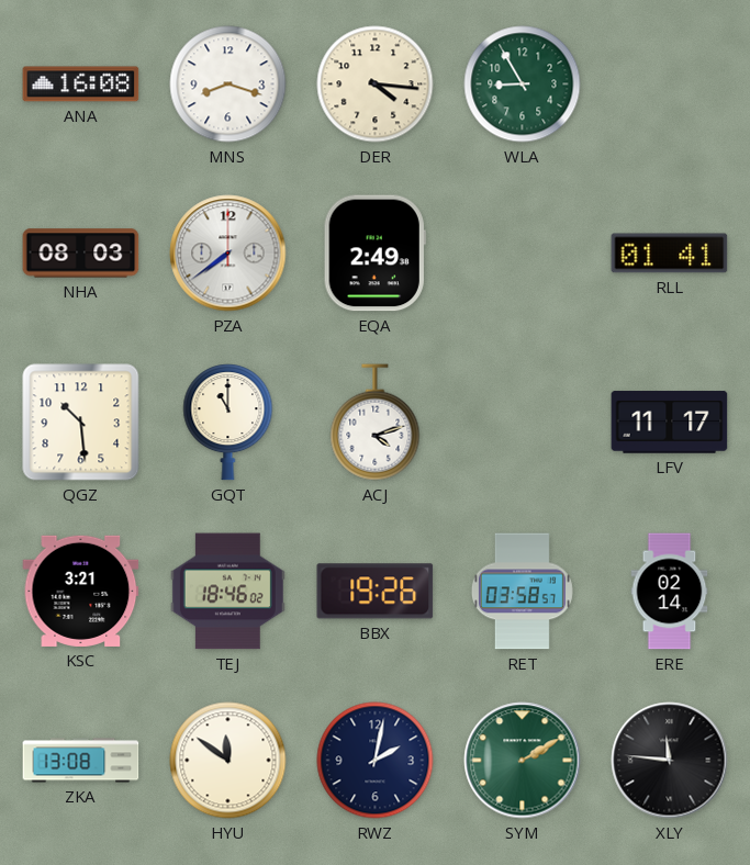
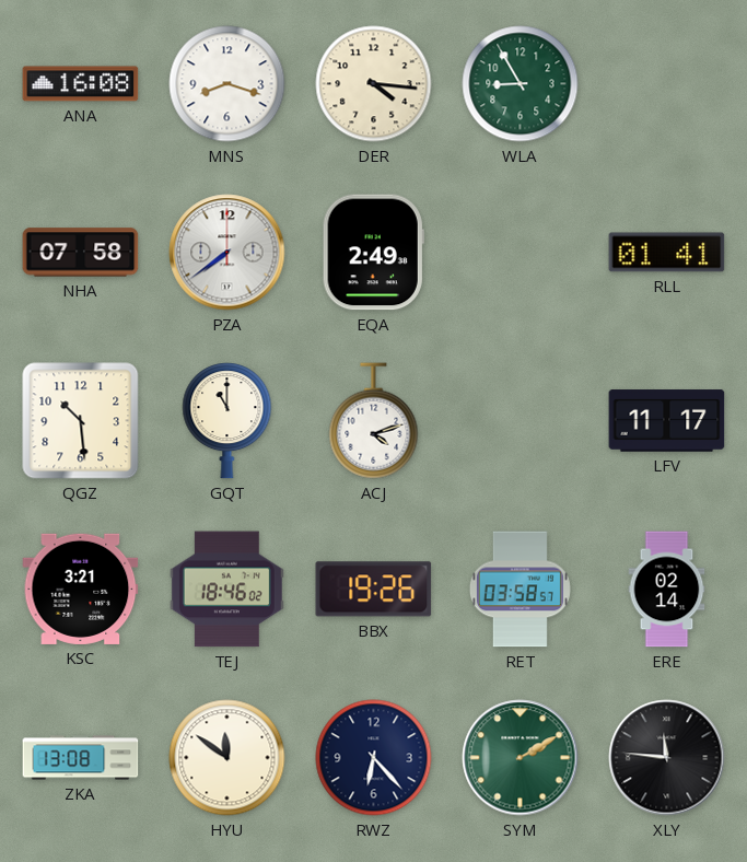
NHA: 08:03 -> 07:58 (81, 253)
RWZ: 2:02 -> 6:23 (374, 758)
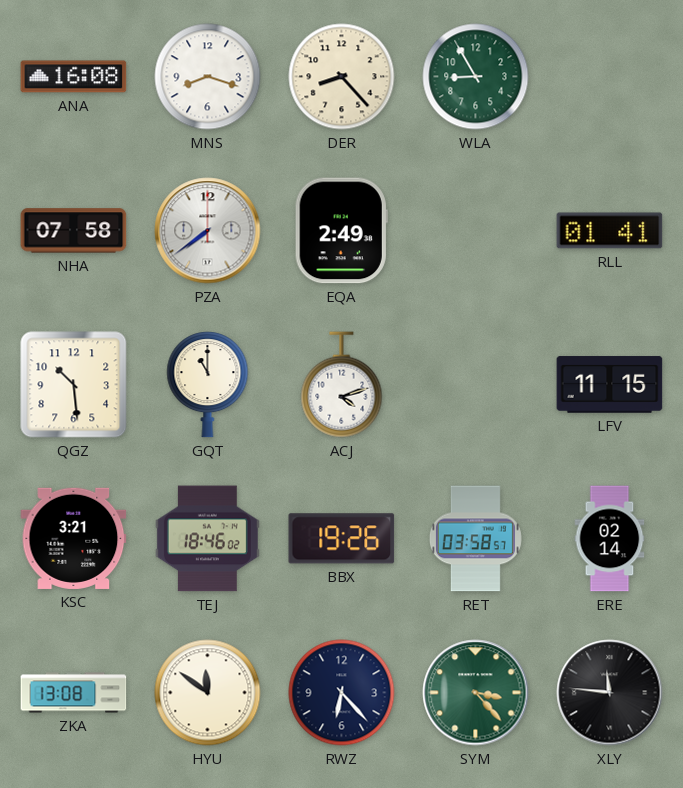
DER: 4:16 -> 8:23 (342, 77)
LFV: 11:17 -> 11:15 (610, 385)
SYM: 2:10 -> 3:23 (476, 693)
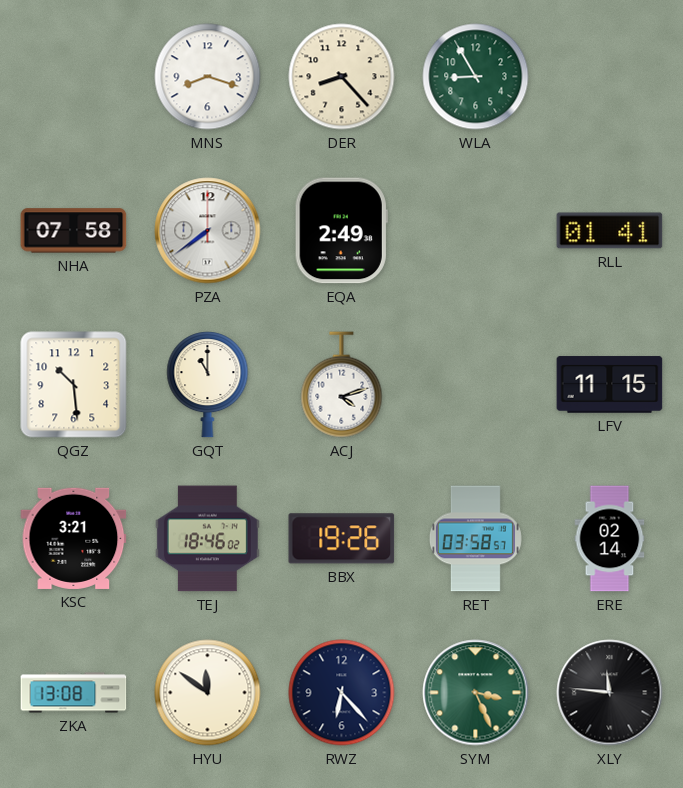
ANA: 16:08 -> none (74, 77)
SYM: 3:23 -> 3:26 (476, 693)
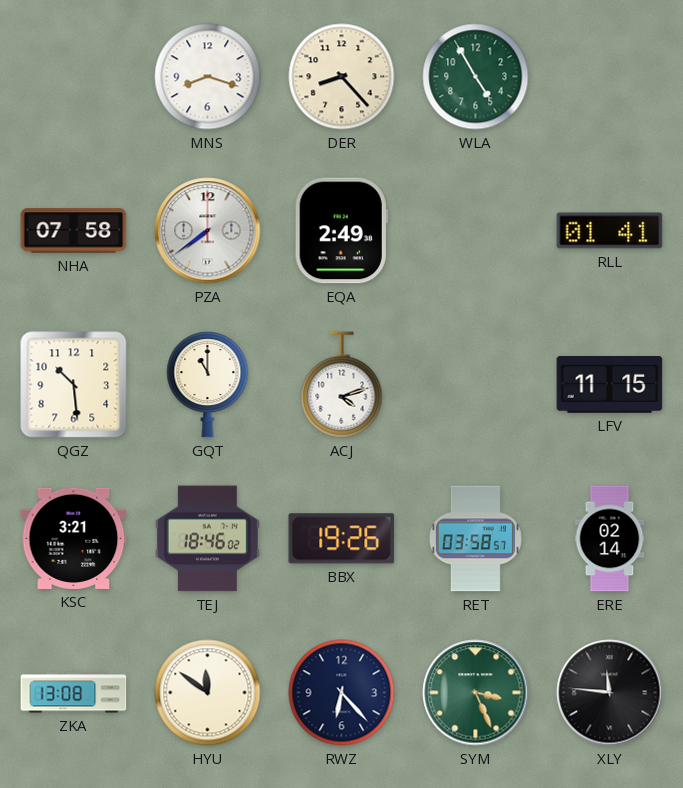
WLA: 8:55 -> 4:55 (476, 77)
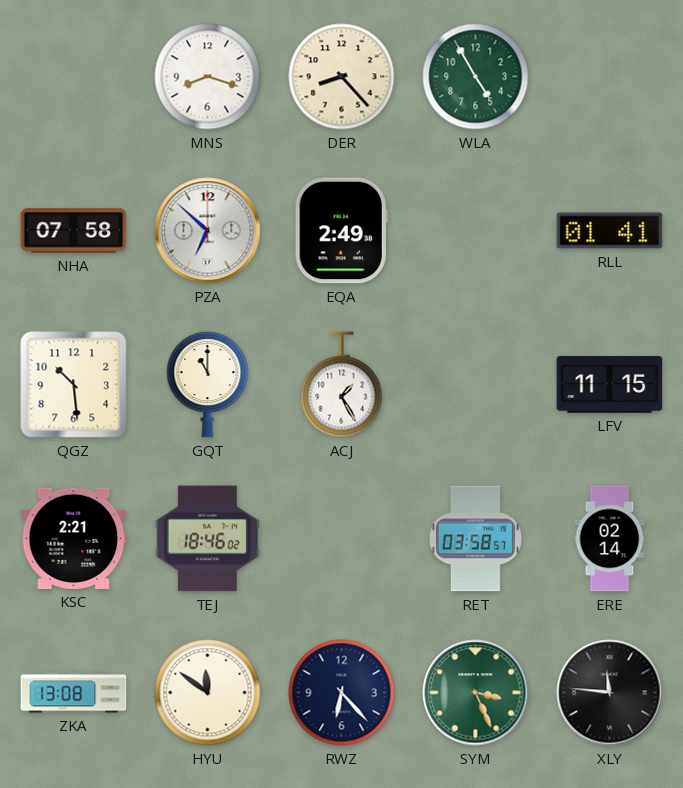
PZA: 7:39 -> 6:52 (208, 231)
ACJ: 4:12 -> 1:25 (342, 385)
KSC: 3:21 -> 2:21 (74, 538)
BBX: 19:26 -> none (342, 539)
